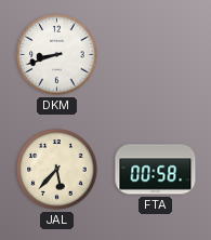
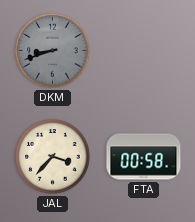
DKM dial: white -> grey (53, 51)
JAL: 5:37 -> 3:37 (53, 157)
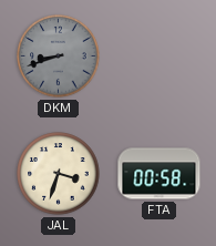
JAL: 3:37 -> 3:33 (59, 174)
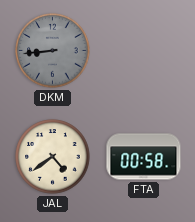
DKM: 8:42 -> 8:44 (53, 51)
JAL: 3:33 -> 4:39 (53, 157)
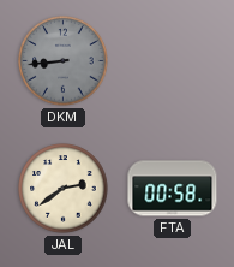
JAL: 4:39 -> 2:39 (64, 189)
